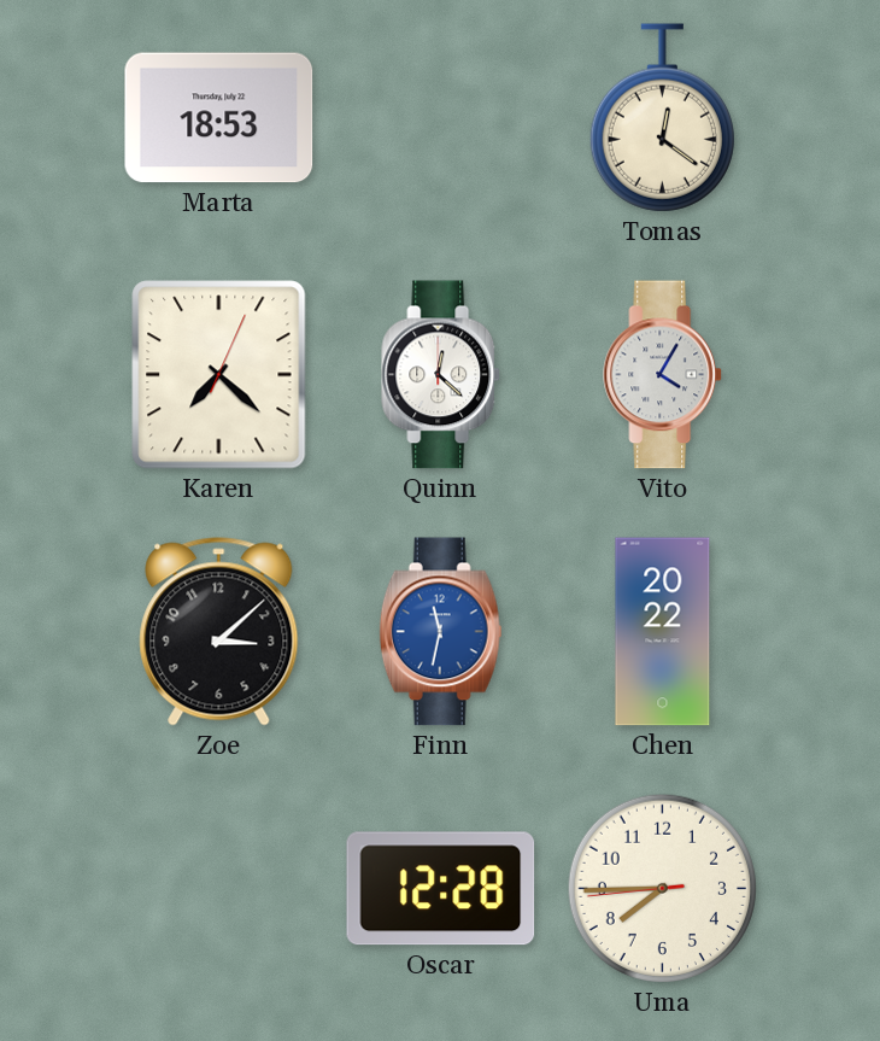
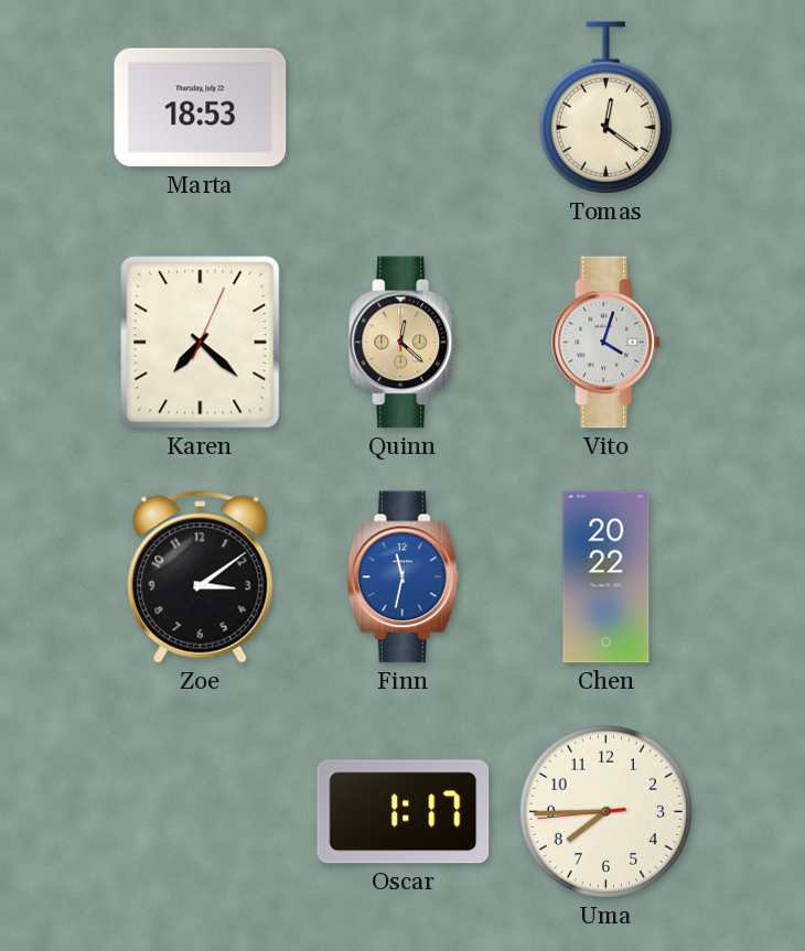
Quinn dial: white -> champagne (404, 343)
Vito: 4:05 -> 4:03 (607, 343)
Zoe: 3:08 -> 3:09 (201, 577)
Oscar: 12:28 -> 1:17 (404, 812)
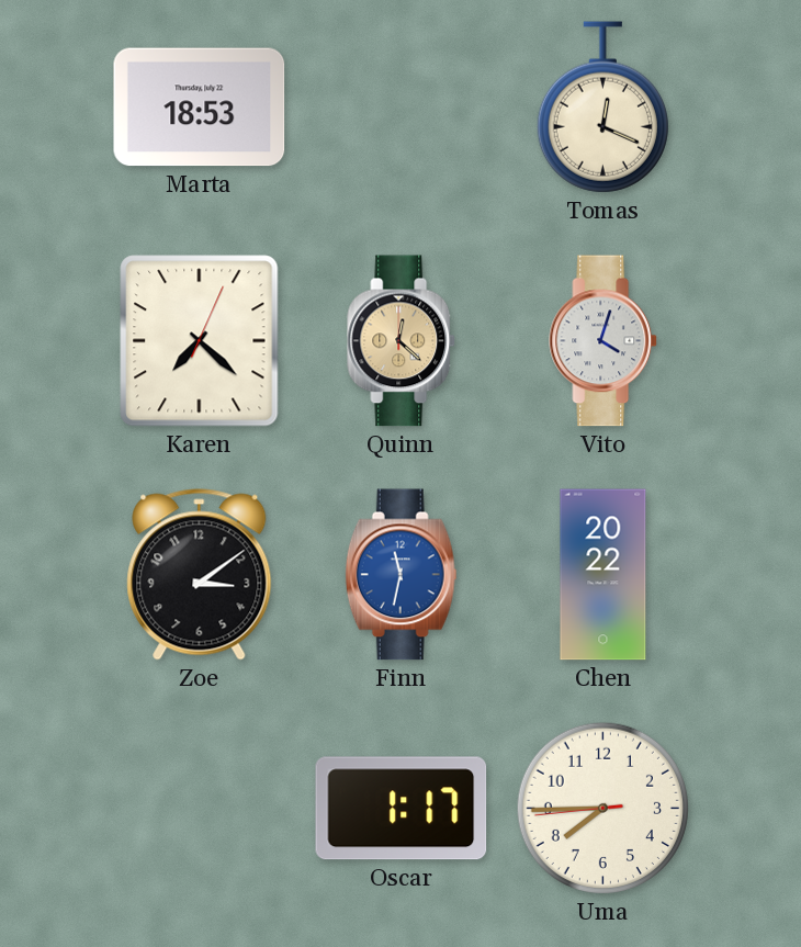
Tomas: 12:21 -> 12:19 (602, 108)
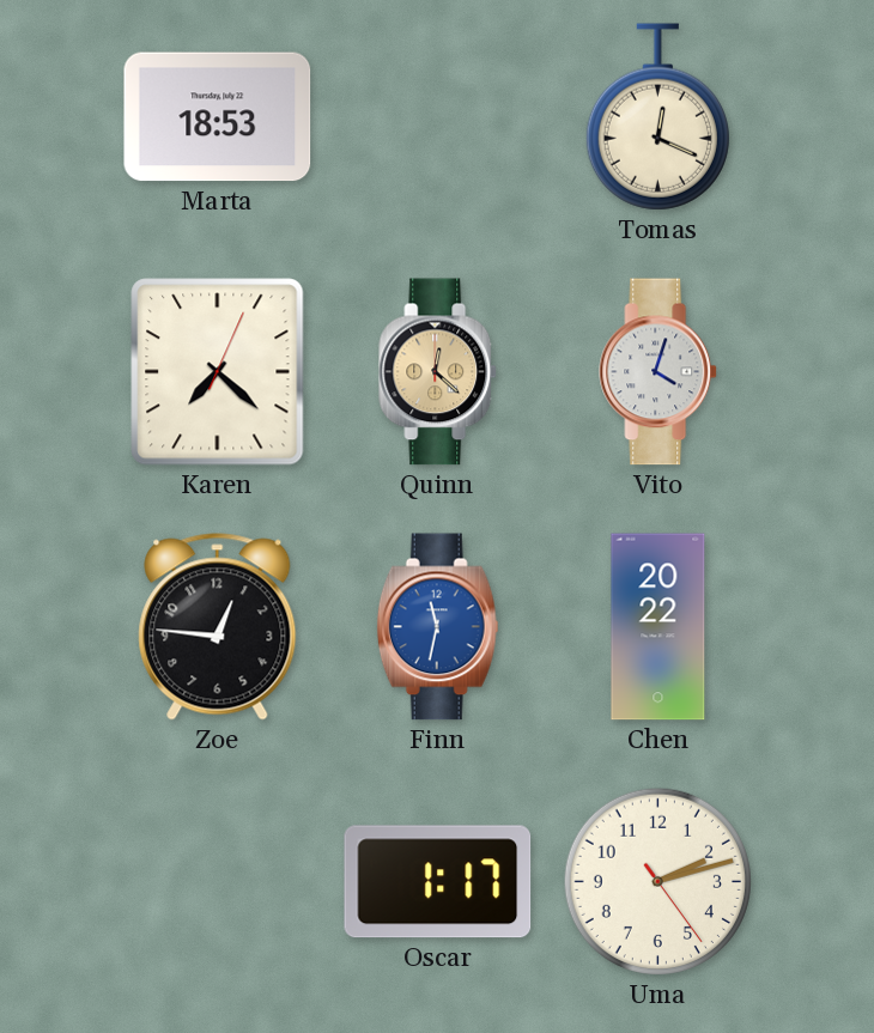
Zoe: 3:09 -> 12:46 (218, 627)
Uma: 7:44 -> 2:12 (657, 881)
